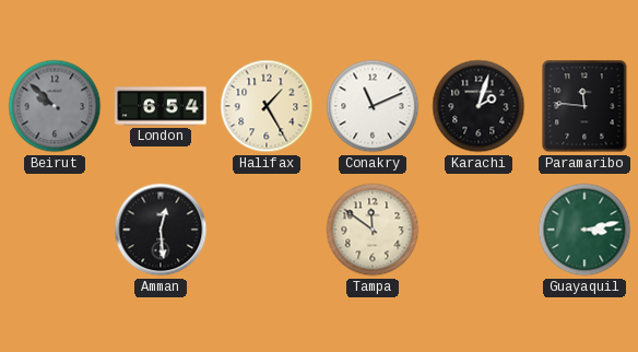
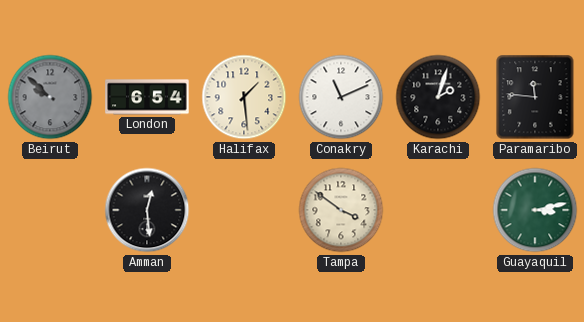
Halifax: 1:25 -> 1:29 (244, 97)
Tampa: 11:51 -> 3:51 (341, 210)
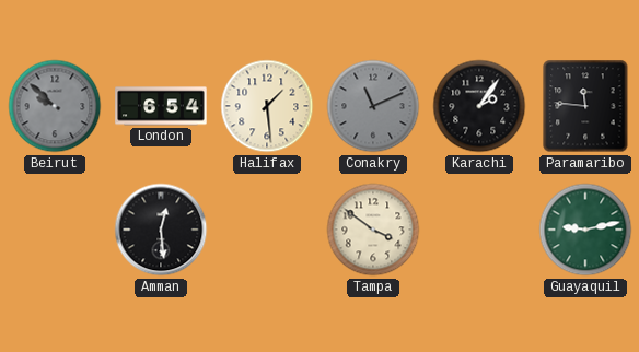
Conakry dial: white -> grey (373, 106)
Karachi: 2:03 -> 2:06 (479, 106)
Guayaquil: 3:13 -> 9:13 (585, 230)
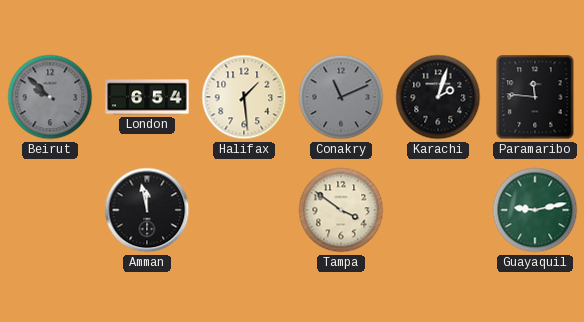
Karachi: 2:06 -> 2:03 (438, 97)
Amman: 12:29 -> 11:58 (147, 210)
